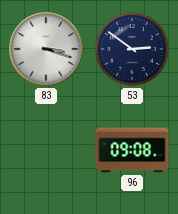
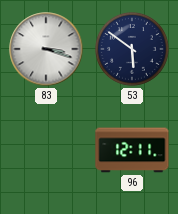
53: 2:51 -> 5:51 (133, 50)
96: 09:08 -> 12:11 (132, 150)
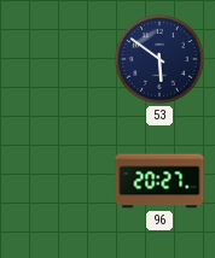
83: 3:18 -> none (46, 49)
96: 12:11 -> 20:27 (159, 181)
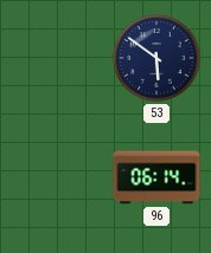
96: 20:27 -> 06:14 (156, 177)
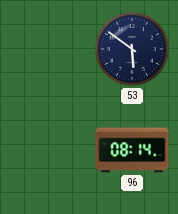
96: 06:14 -> 08:14 (132, 150)
